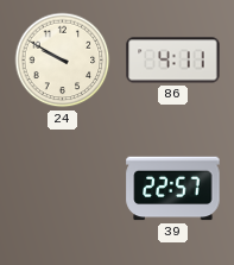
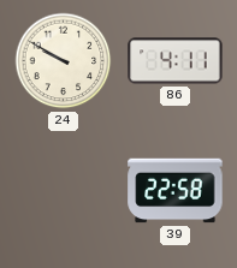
39: 22:57 -> 22:58 (176, 191)
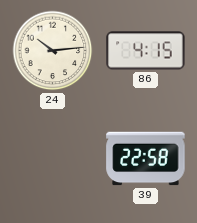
24: 9:50 -> 10:14 (53, 51)
86: 4:11 -> 4:15 (146, 51)
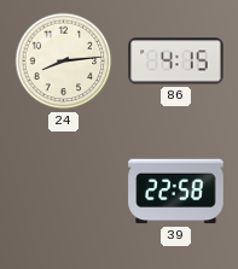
24: 10:14 -> 8:14 (64, 62)
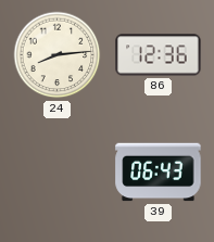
86: 4:15 -> 12:36 (159, 55)
39: 22:58 -> 06:43 (159, 173)
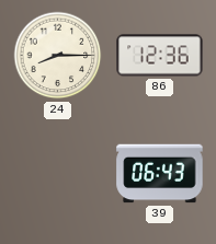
24: 8:14 -> 8:15 (58, 56)
